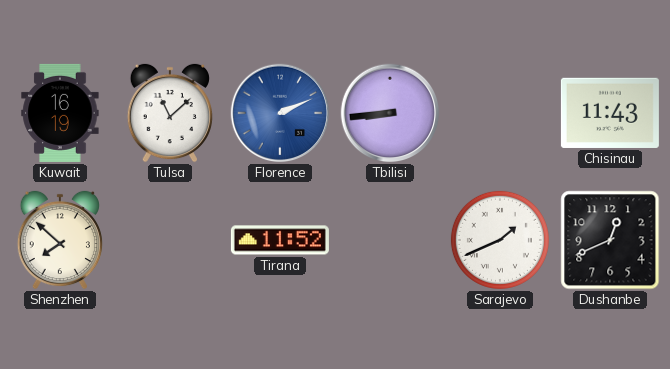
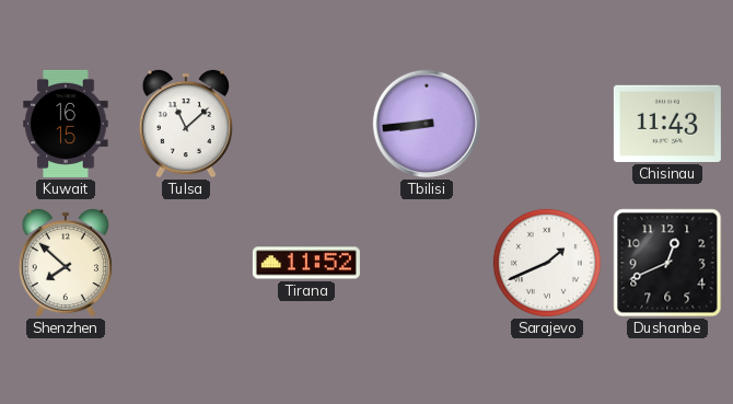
Kuwait: 16:19 -> 16:15 (66, 124)
Florence: 2:11 -> none (280, 113)
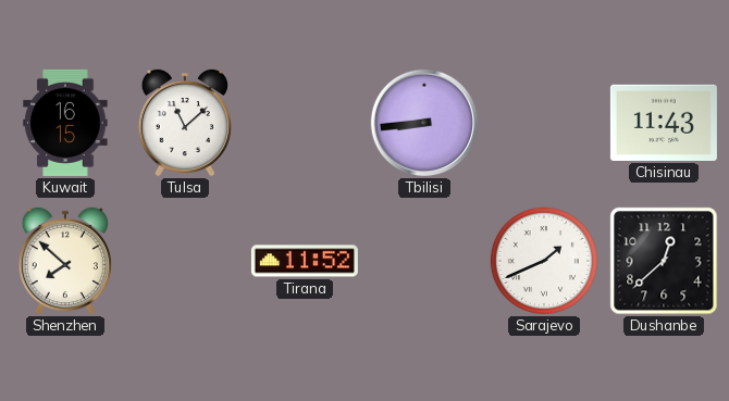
Dushanbe: 12:41 -> 12:38 (664, 261)
